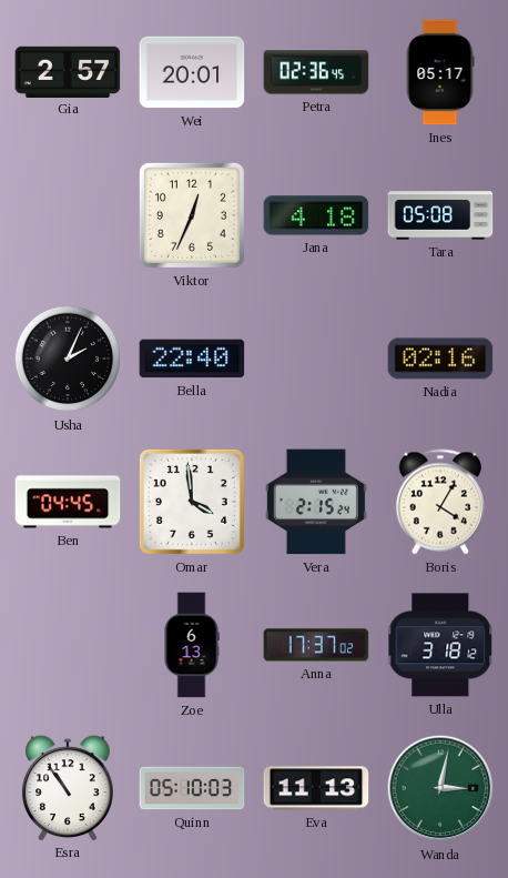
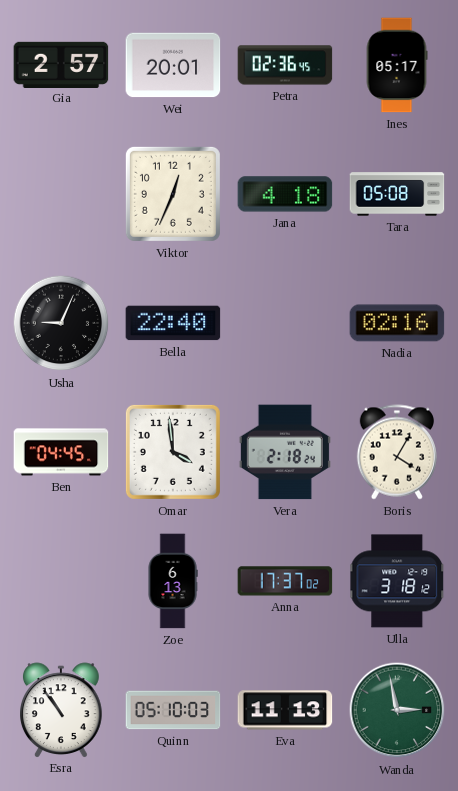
Usha: 2:04 -> 9:04 (61, 323)
Vera: 2:15 -> 2:18 (285, 452)
Wanda: 3:02 -> 2:58 (397, 710)
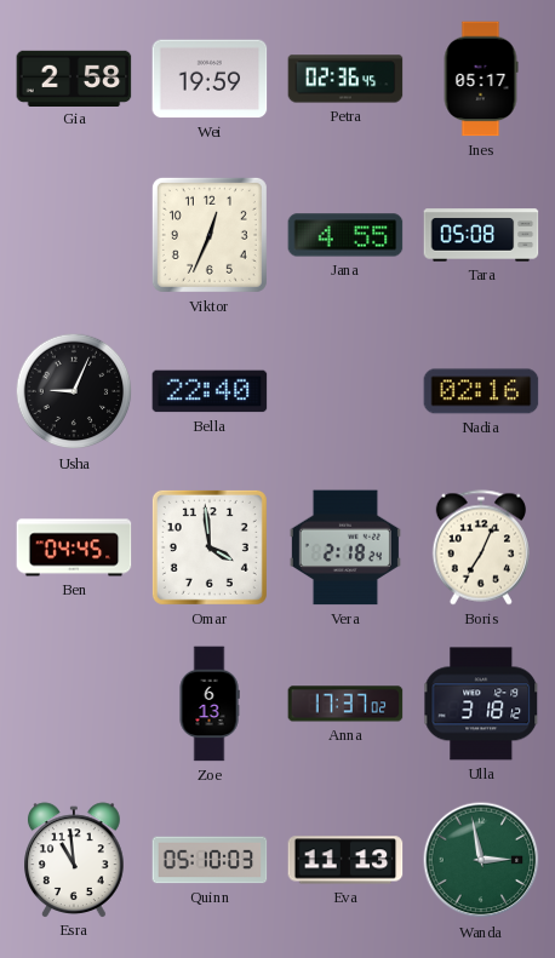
Gia: 2:57 -> 2:58 (74, 78)
Wei: 20:01 -> 19:59 (210, 79)
Jana: 4:18 -> 4:55 (345, 235)
Boris: 4:05 -> 7:04 (481, 547)
Esra: 10:54 -> 10:59 (75, 860)
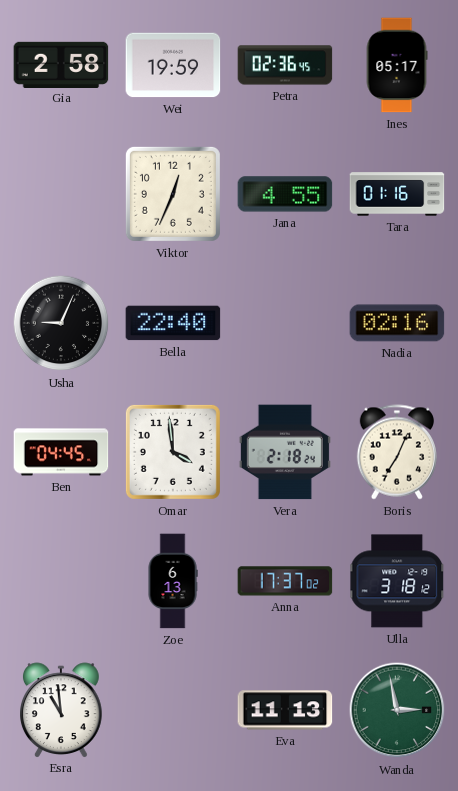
Tara: 05:08 -> 01:16 (397, 194)
Quinn: 05:10 -> none (210, 860)
